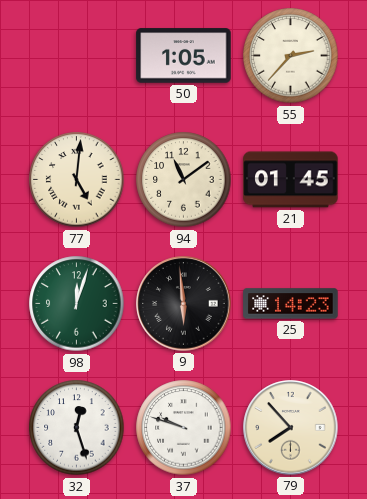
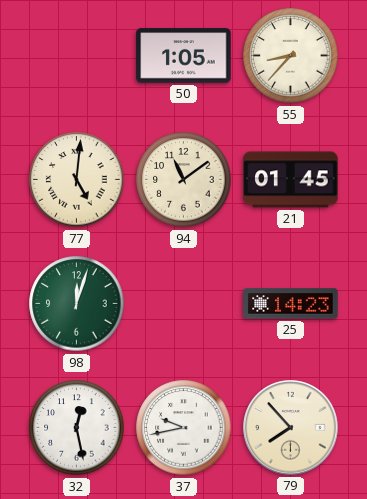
55: 2:37 -> 8:37 (291, 56)
9: 5:59 -> none (184, 304)
32: 12:27 -> 12:28 (77, 428)
37: 9:48 -> 9:43 (184, 428)
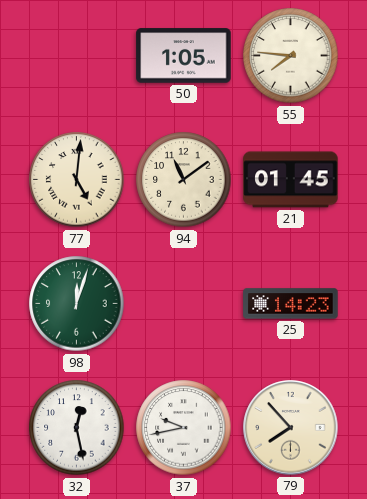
55: 8:37 -> 7:46 (291, 56)
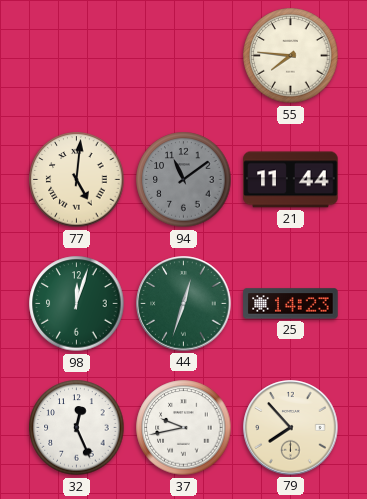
50: 1:05 -> none (184, 56)
94 dial: cream -> grey (184, 180)
21: 01:45 -> 11:44 (291, 180)
44: none -> 12:33 (184, 304)
32: 12:28 -> 12:26 (77, 428)
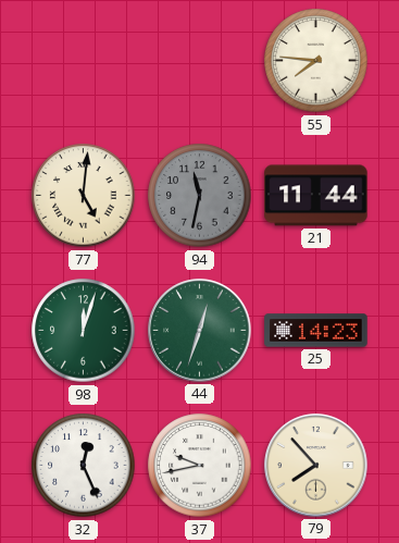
94: 11:09 -> 11:32 (200, 196)
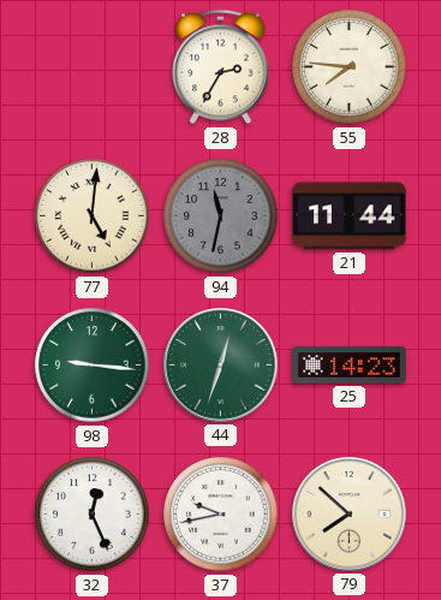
28: none -> 2:35 (221, 67)
98: 12:03 -> 9:16 (93, 366)
79: 7:53 -> 7:52 (350, 515)
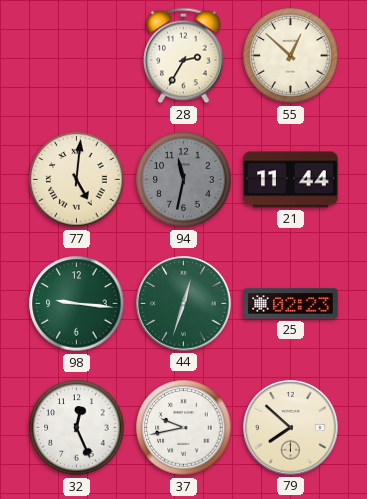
55: 7:46 -> 12:52 (291, 56)
25: 14:23 -> 02:23 (291, 304)
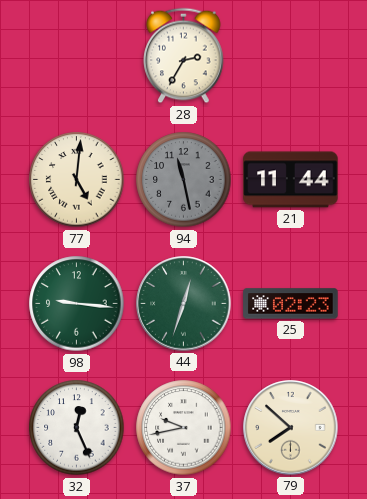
55: 12:52 -> none (291, 56)
94: 11:32 -> 11:28 (184, 180)
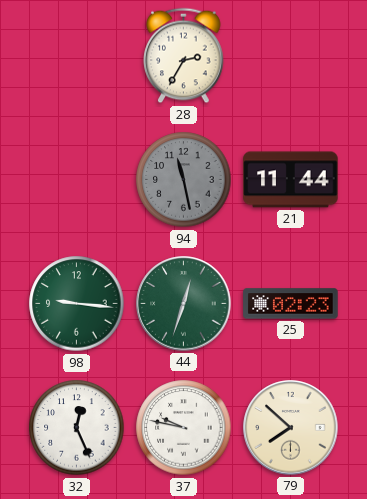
77: 5:01 -> none (77, 180)
37: 9:43 -> 9:47 (184, 428)
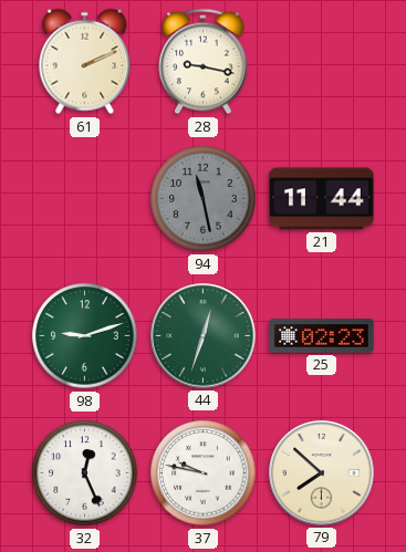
61: none -> 2:11 (85, 62)
28: 2:35 -> 9:17 (204, 62)
98: 9:16 -> 9:12 (85, 336)
